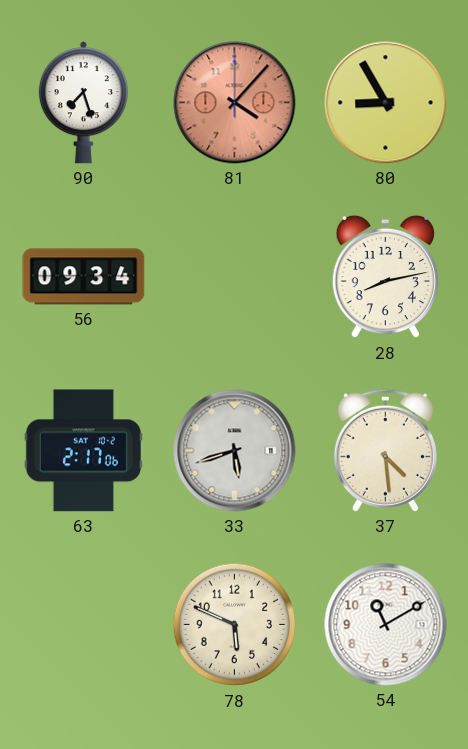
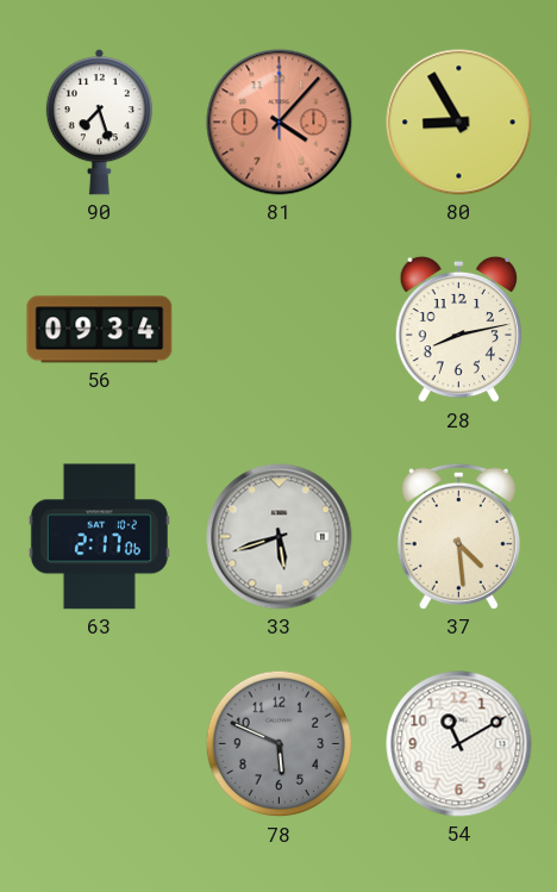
78 dial: cream -> grey (280, 744)
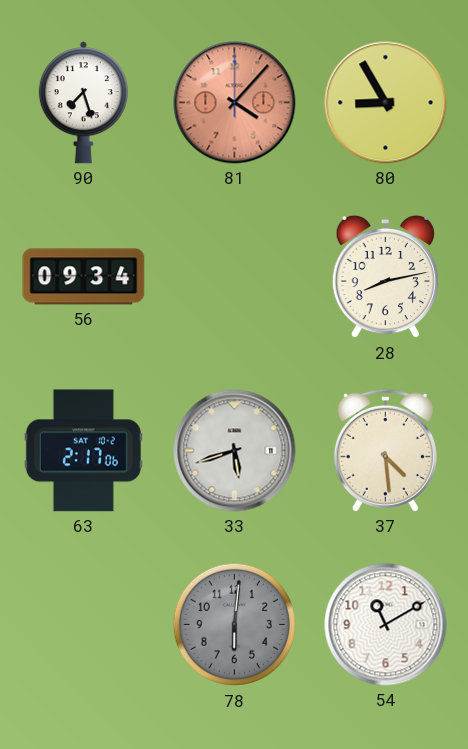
78: 5:49 -> 6:01 (235, 625)
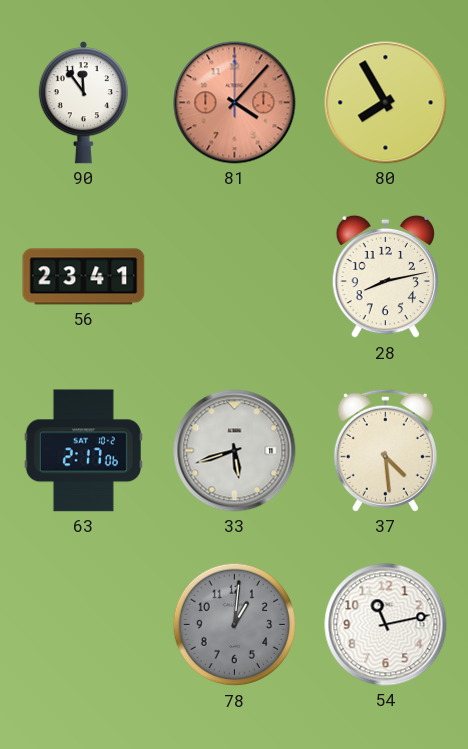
90: 7:27 -> 11:54 (83, 103)
80: 8:55 -> 7:55 (386, 103)
56: 09:34 -> 23:41 (84, 277)
78: 6:01 -> 1:01 (235, 625)
54: 11:10 -> 11:13 (386, 625)
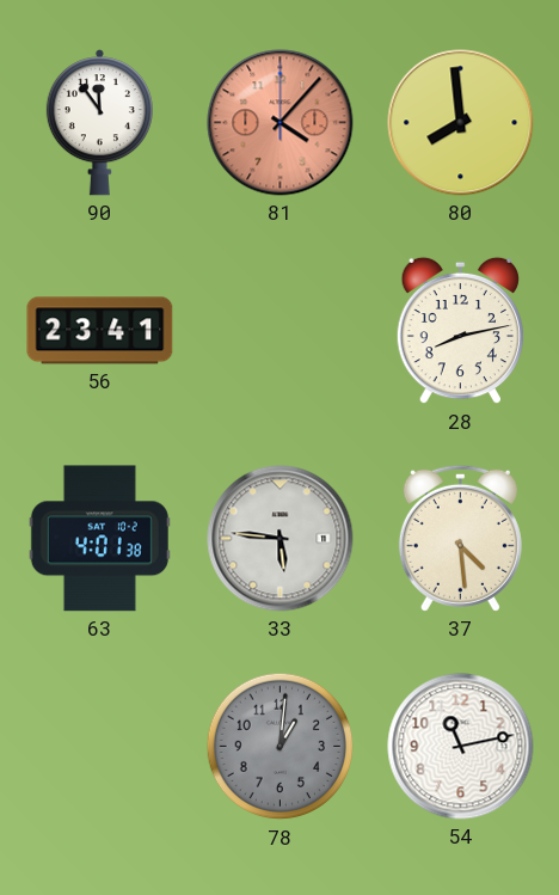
80: 7:55 -> 7:59 (461, 123)
63: 2:17 -> 4:01 (99, 539)
33: 5:42 -> 5:46 (281, 539)
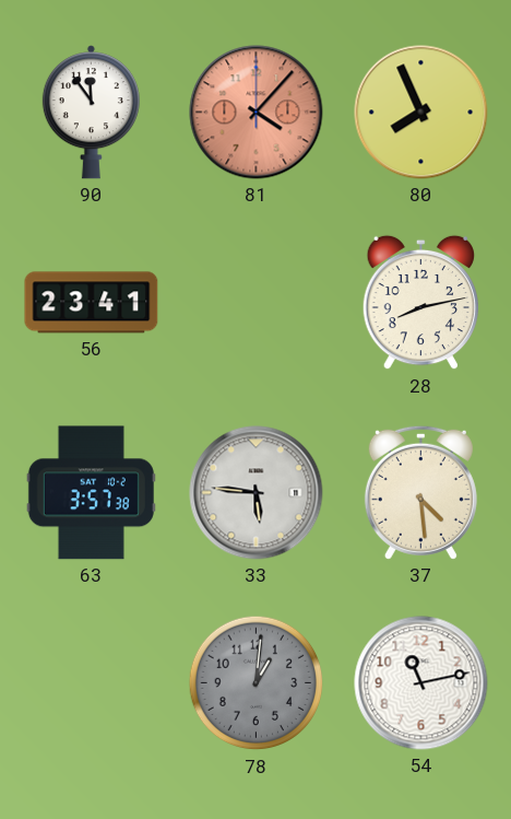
80: 7:59 -> 7:56 (421, 113)
63: 4:01 -> 3:57 (91, 493)
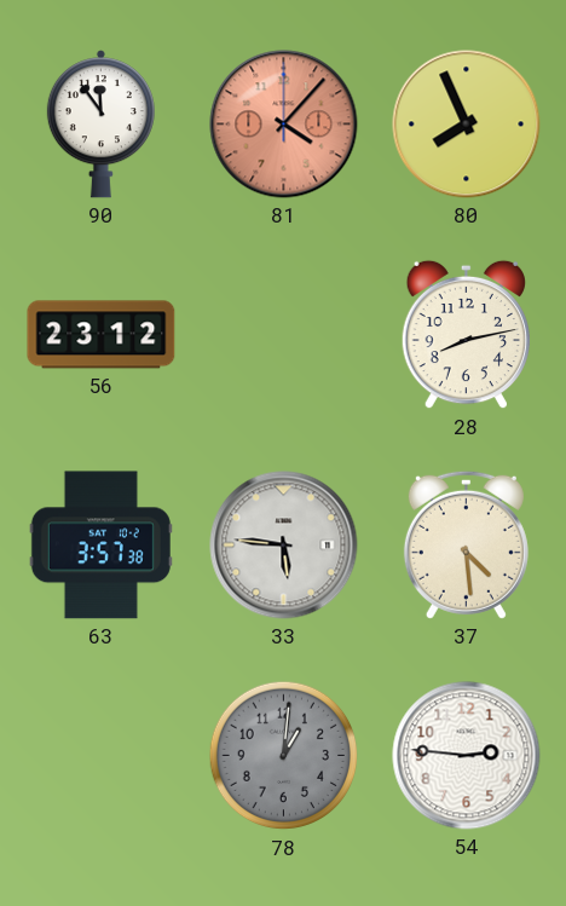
56: 23:41 -> 23:12 (102, 335)
54: 11:13 -> 2:46 (467, 756)
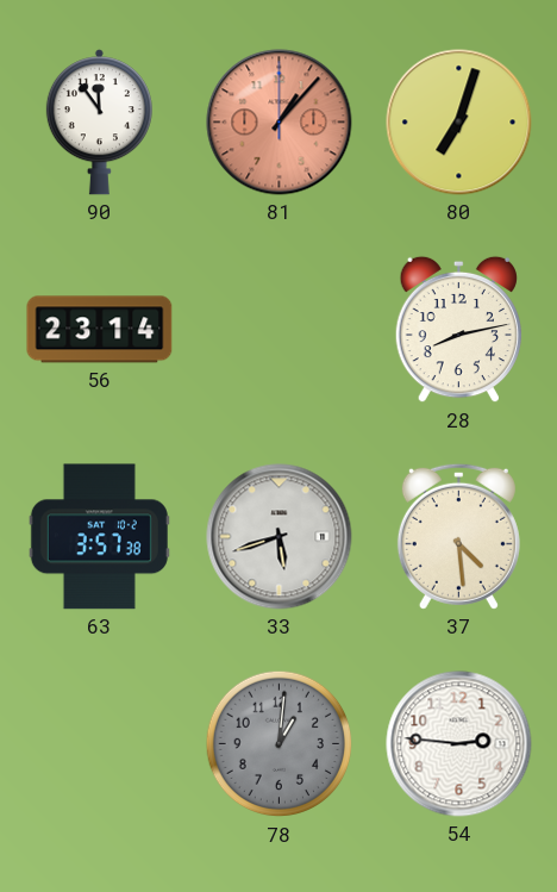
81: 4:07 -> 1:07 (280, 123)
80: 7:56 -> 7:03 (459, 123)
56: 23:12 -> 23:14 (100, 330)
33: 5:46 -> 5:42 (280, 537)
